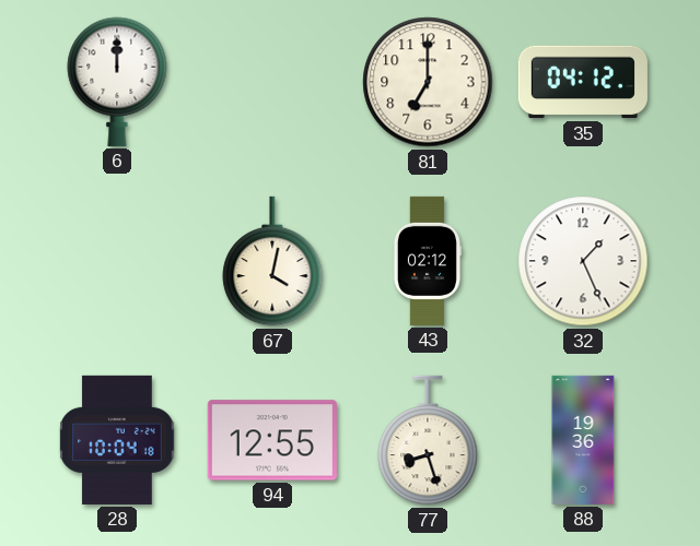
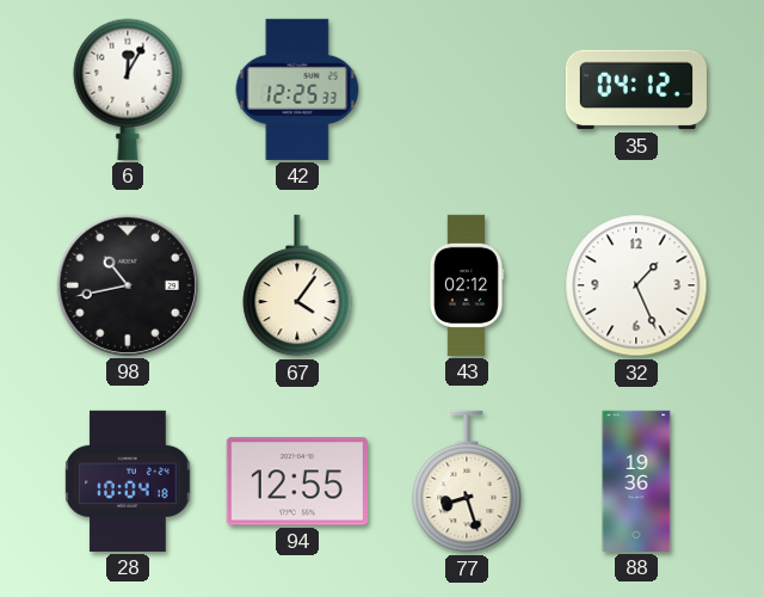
6: 12:00 -> 12:05 (128, 90)
42: none -> 12:25 (297, 90)
81: 7:00 -> none (428, 82)
98: none -> 10:43 (128, 285)
67: 4:02 -> 4:06 (297, 285)
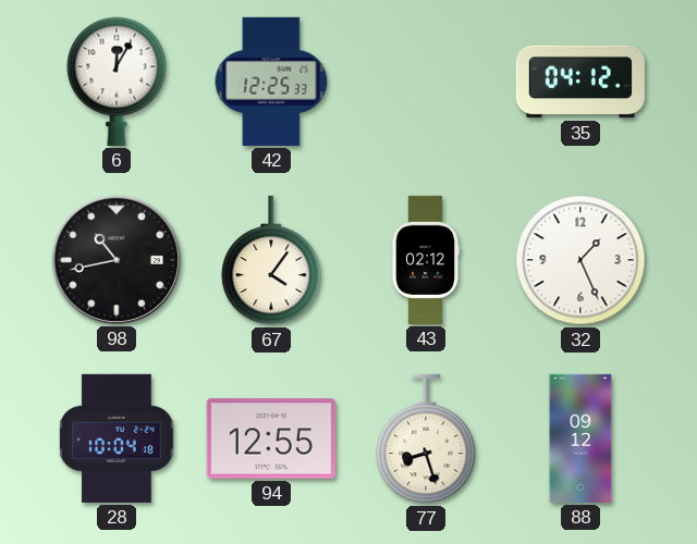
88: 19:36 -> 09:12 (580, 438)
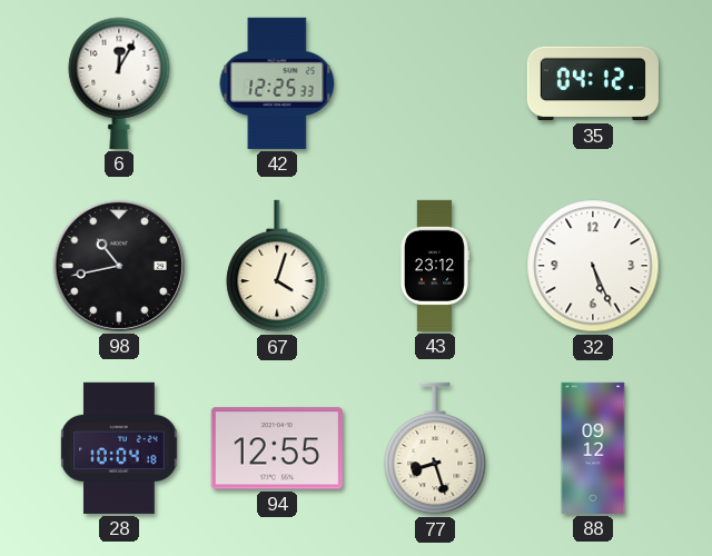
67: 4:06 -> 4:03 (277, 266)
43: 02:12 -> 23:12 (434, 266)
32: 1:26 -> 5:26 (593, 266)
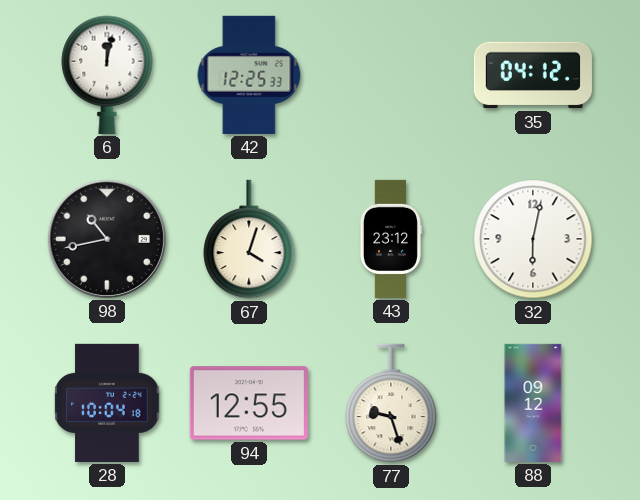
6: 12:05 -> 12:02 (107, 75)
32: 5:26 -> 6:02 (533, 239)
77: 8:27 -> 9:27 (391, 403)
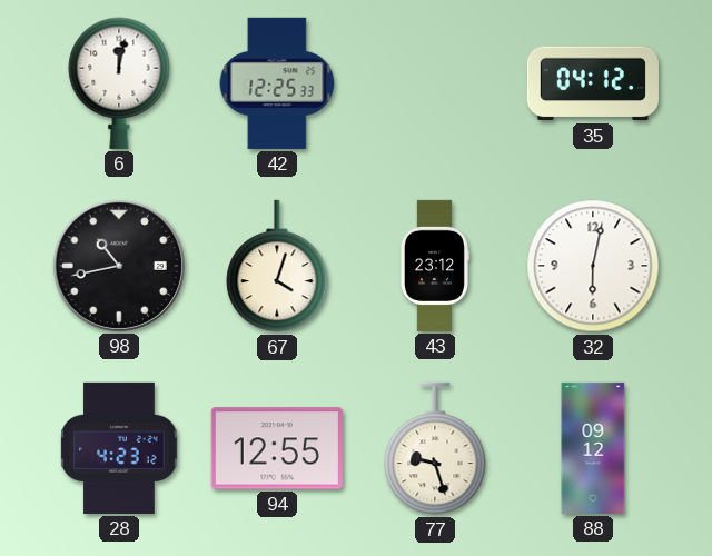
28: 10:04 -> 4:23 (119, 448)
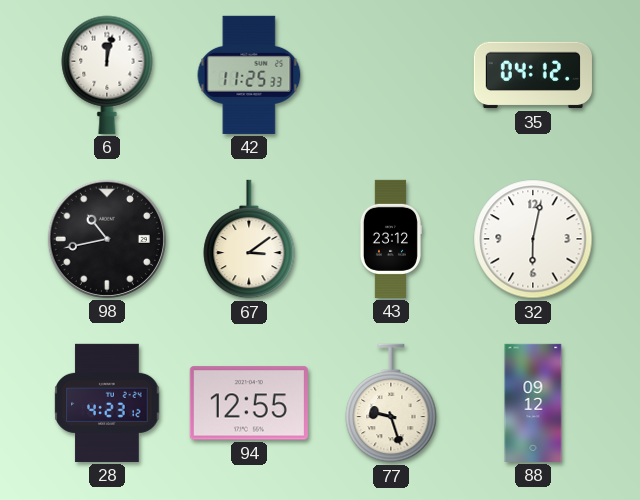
42: 12:25 -> 11:25 (249, 75)
67: 4:03 -> 3:09 (249, 239)
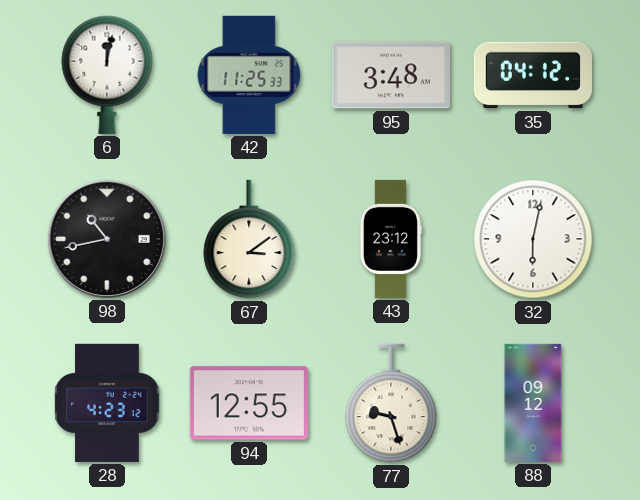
95: none -> 3:48 (391, 75)
